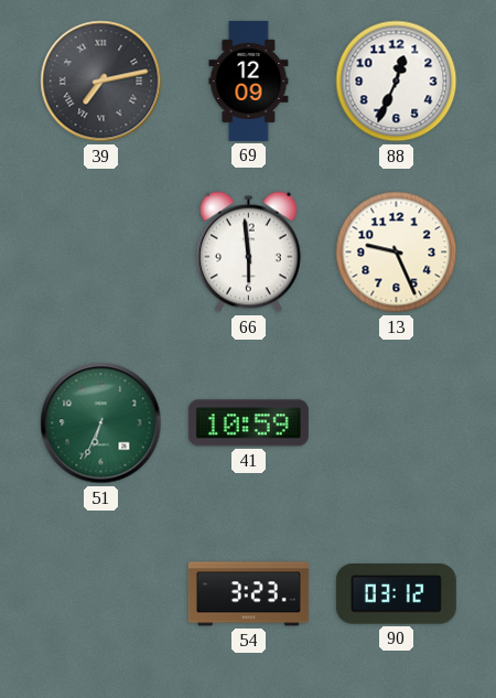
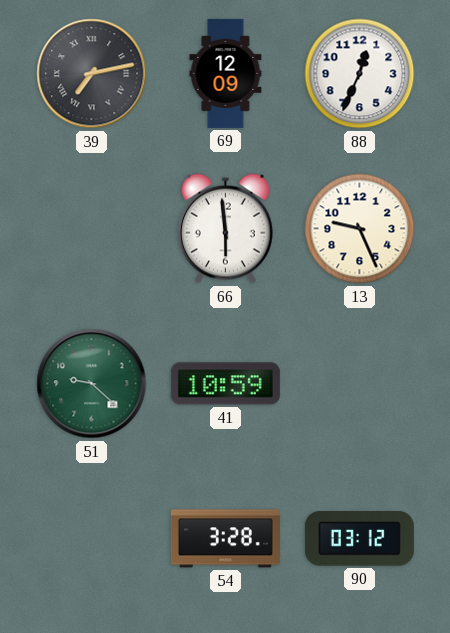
51: 6:34 -> 9:22 (92, 384)
54: 3:23 -> 3:28 (225, 539)
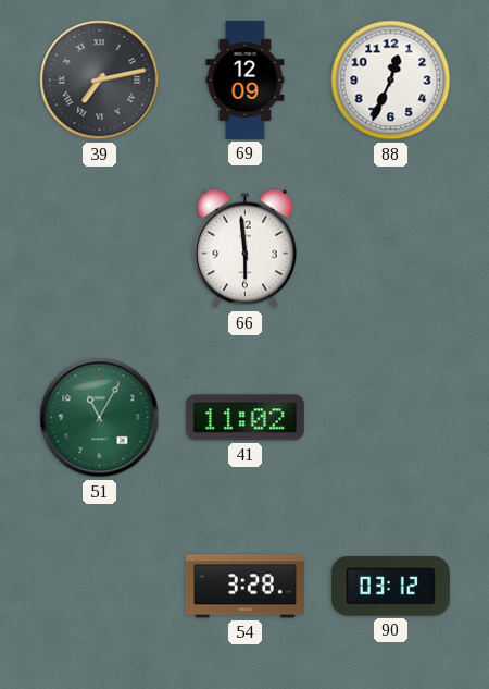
13: 9:26 -> none (360, 229)
51: 9:22 -> 11:05 (100, 418)
41: 10:59 -> 11:02 (244, 418)
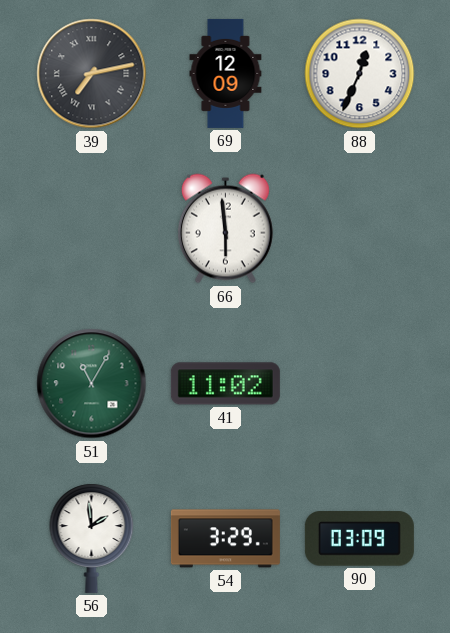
56: none -> 1:59 (92, 538)
54: 3:28 -> 3:29 (225, 539)
90: 03:12 -> 03:09 (359, 539)
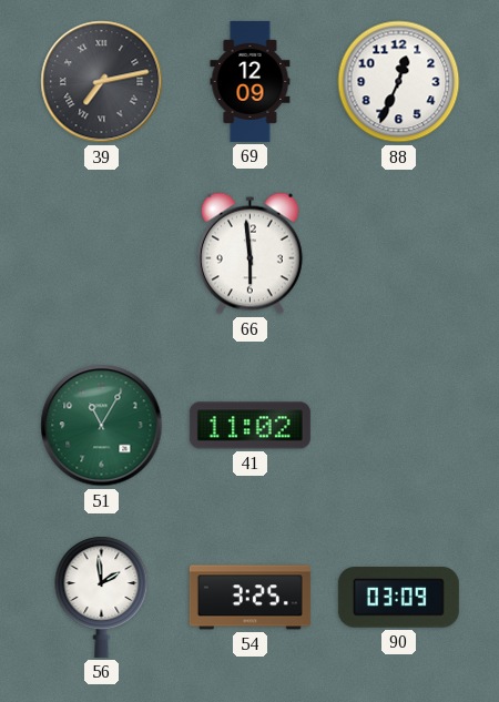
54: 3:29 -> 3:25 (249, 598)
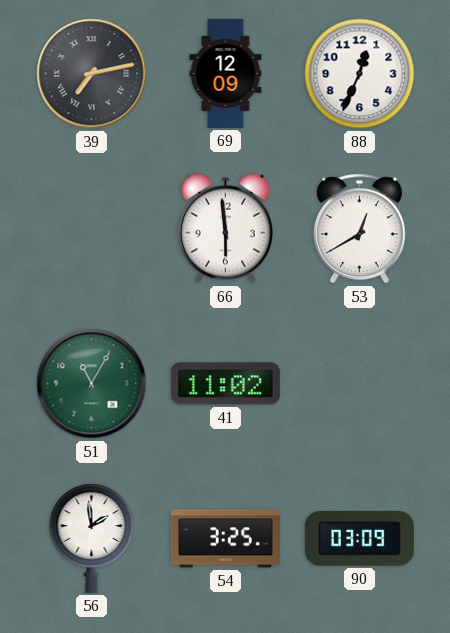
53: none -> 12:40 (359, 229)
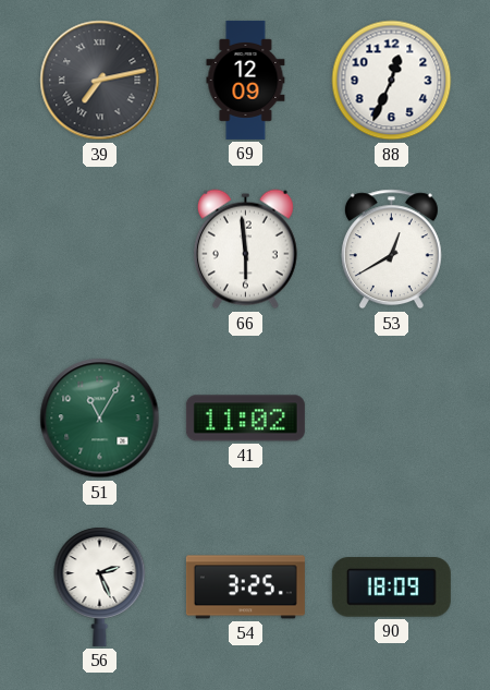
56: 1:59 -> 2:26 (100, 586)
90: 03:09 -> 18:09 (391, 588)
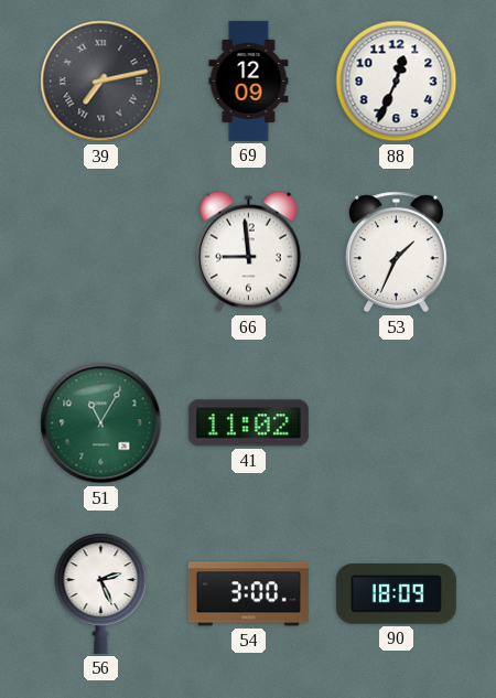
66: 5:59 -> 8:59 (248, 253)
53: 12:40 -> 1:34 (396, 253)
54: 3:25 -> 3:00 (248, 594)
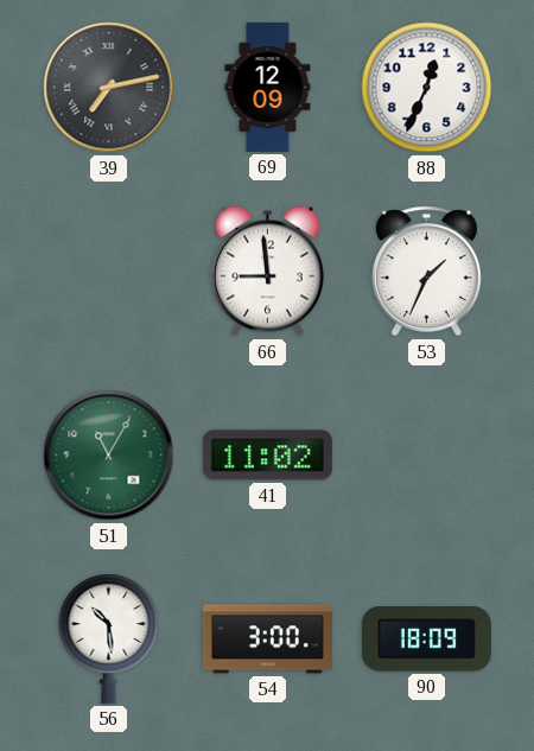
56: 2:26 -> 10:29 (109, 638)
